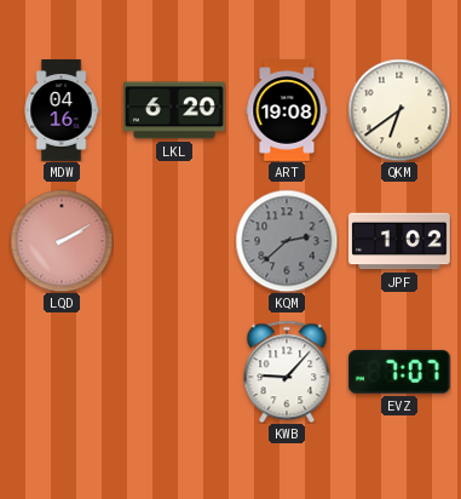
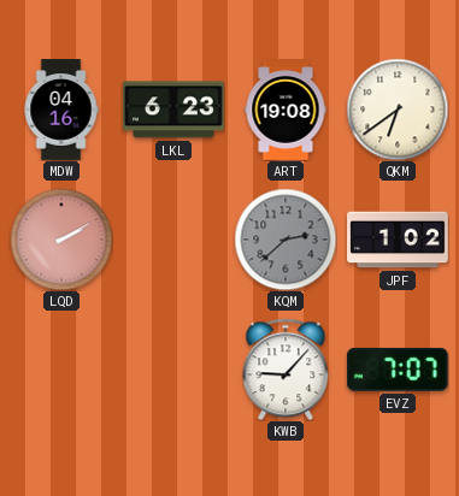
LKL: 6:20 -> 6:23 (175, 110)
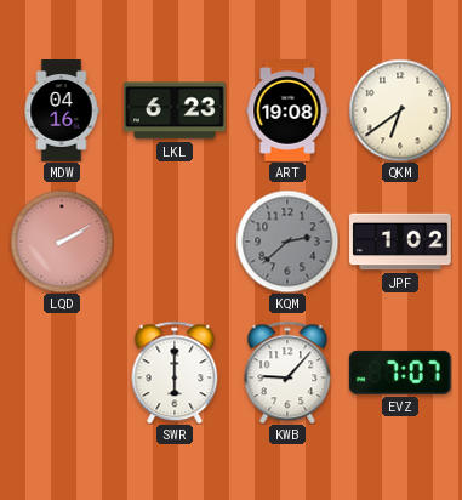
SWR: none -> 6:00 (175, 373)
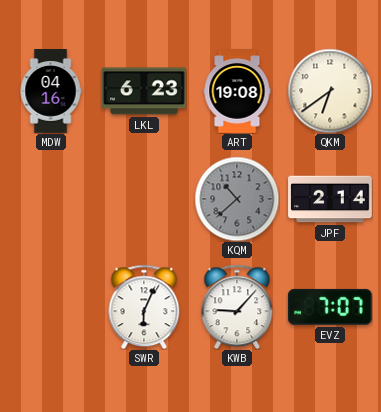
LQD: 2:10 -> none (62, 242)
KQM: 2:38 -> 10:38 (237, 199)
JPF: 1:02 -> 2:14 (330, 199)
SWR: 6:00 -> 6:04 (144, 307)
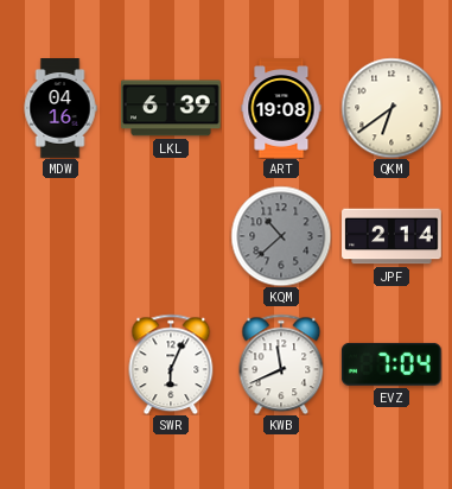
LKL: 6:23 -> 6:39 (172, 108)
KWB: 9:07 -> 11:41 (281, 364)
EVZ: 7:07 -> 7:04 (391, 364)
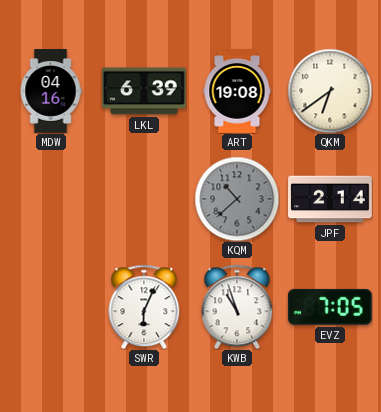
KWB: 11:41 -> 10:57 (237, 307)
EVZ: 7:04 -> 7:05 (330, 307)
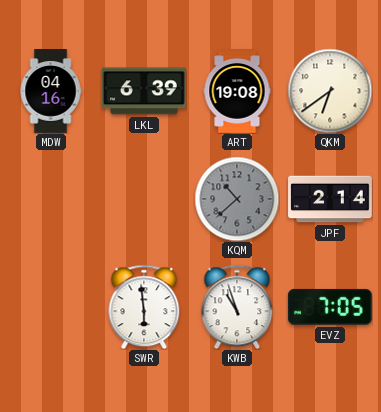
SWR: 6:04 -> 5:59 (144, 307)
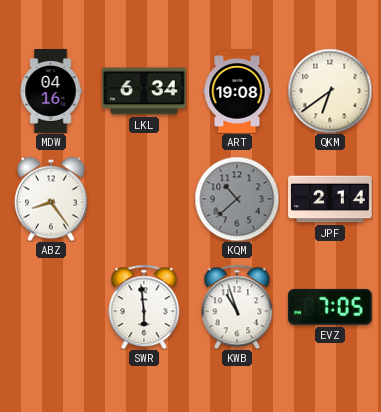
LKL: 6:39 -> 6:34 (145, 91)
ABZ: none -> 8:24 (52, 199)
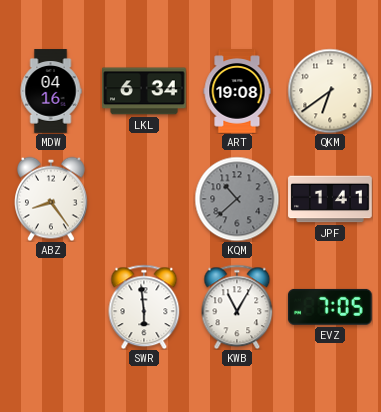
JPF: 2:14 -> 1:41 (330, 199)
KWB: 10:57 -> 11:05 (237, 307)
